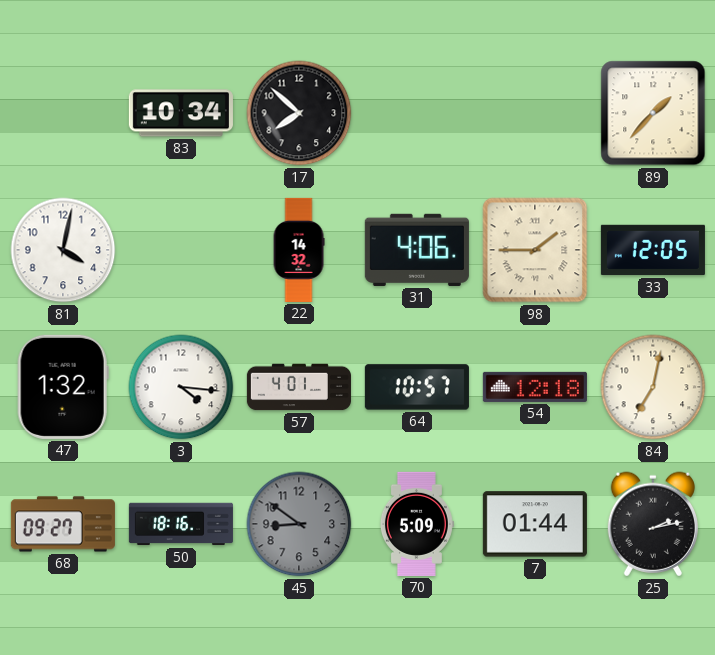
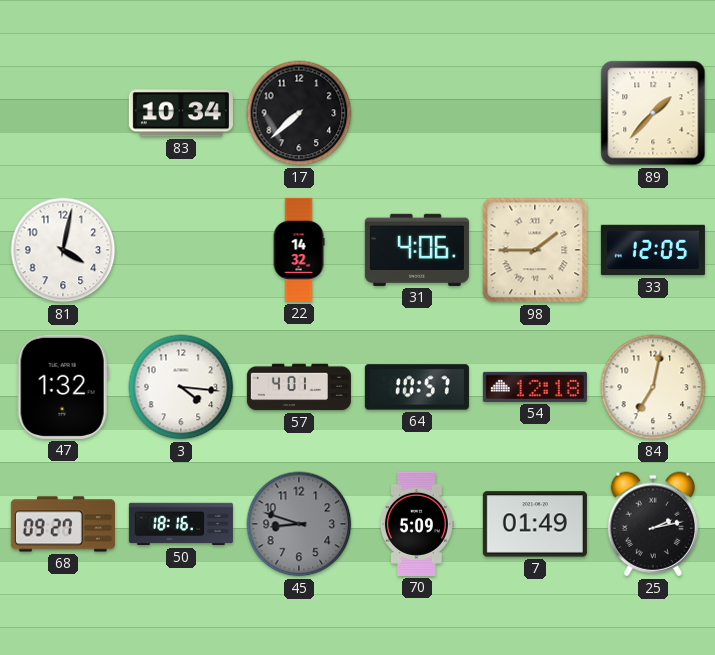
17: 7:52 -> 7:38 (299, 113)
45: 8:51 -> 8:48 (299, 524)
7: 01:44 -> 01:49 (535, 524)
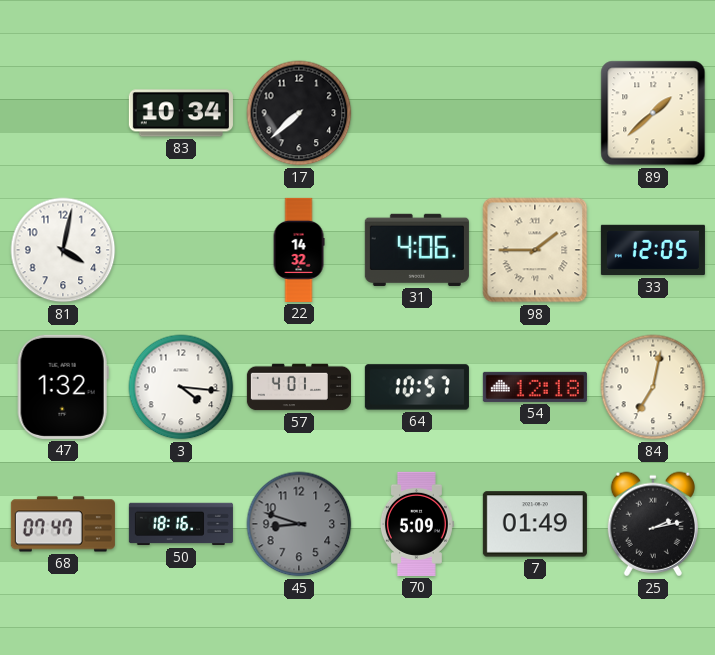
89: 1:37 -> 1:38 (653, 113)
68: 09:27 -> 07:47 (63, 524)
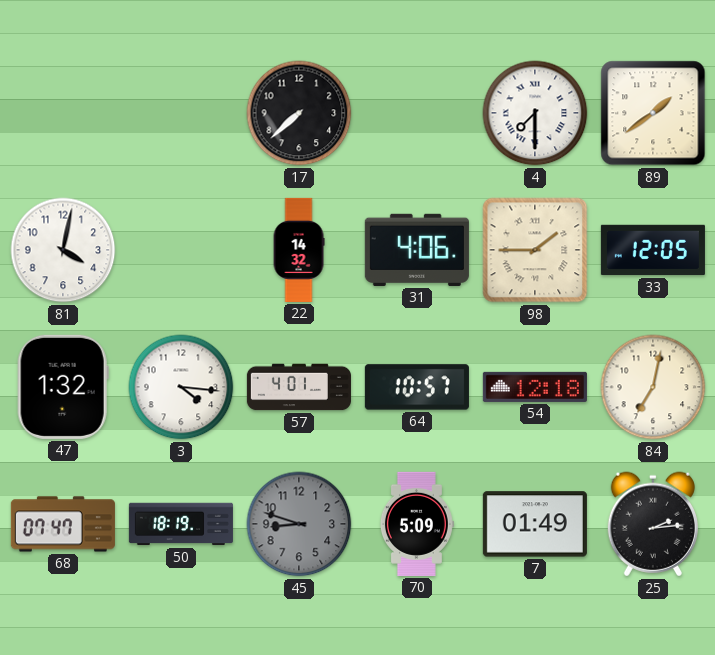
83: 10:34 -> none (181, 113)
4: none -> 7:30 (535, 113)
89: 1:38 -> 1:39 (653, 113)
50: 18:16 -> 18:19 (181, 524)
25: 2:13 -> 2:14 (653, 524)
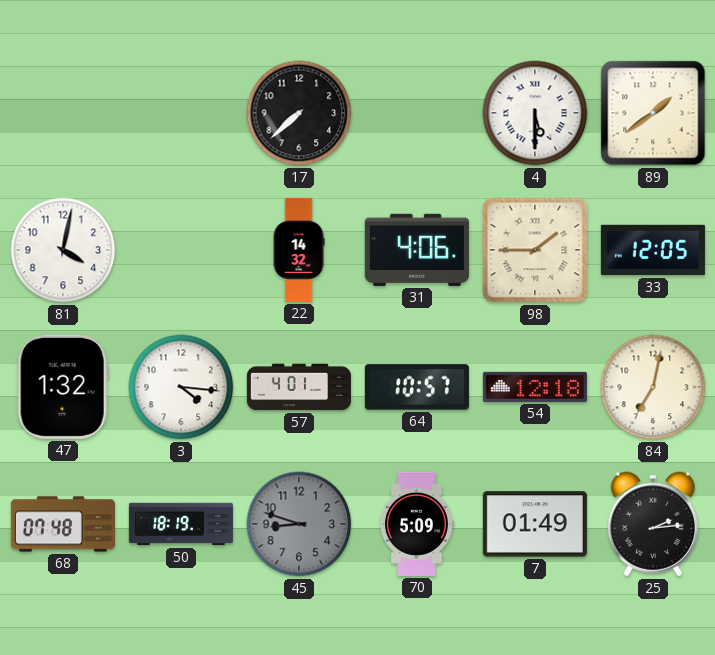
4: 7:30 -> 5:30 (535, 113)
68: 07:47 -> 07:48 (63, 524)
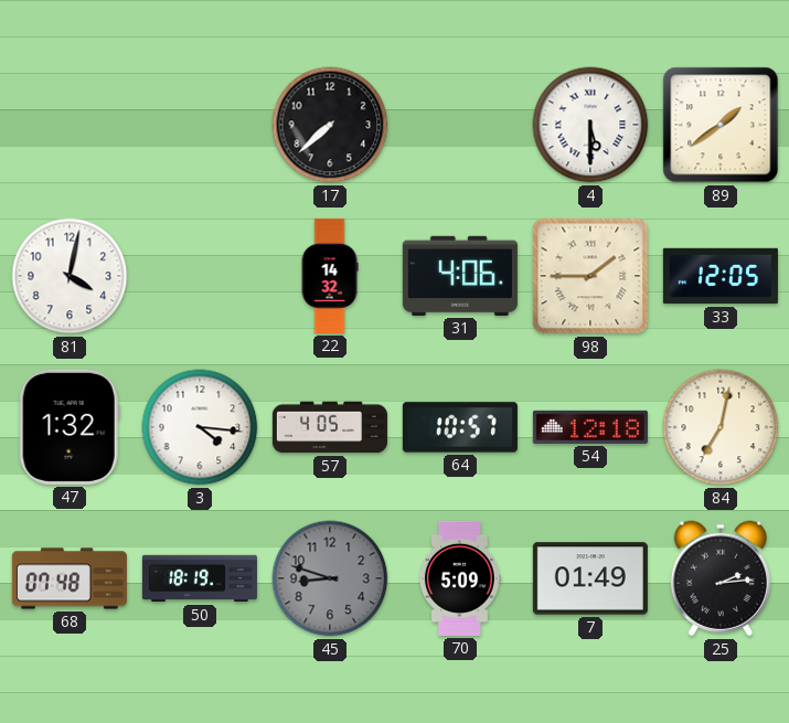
57: 4:01 -> 4:05 (330, 427)
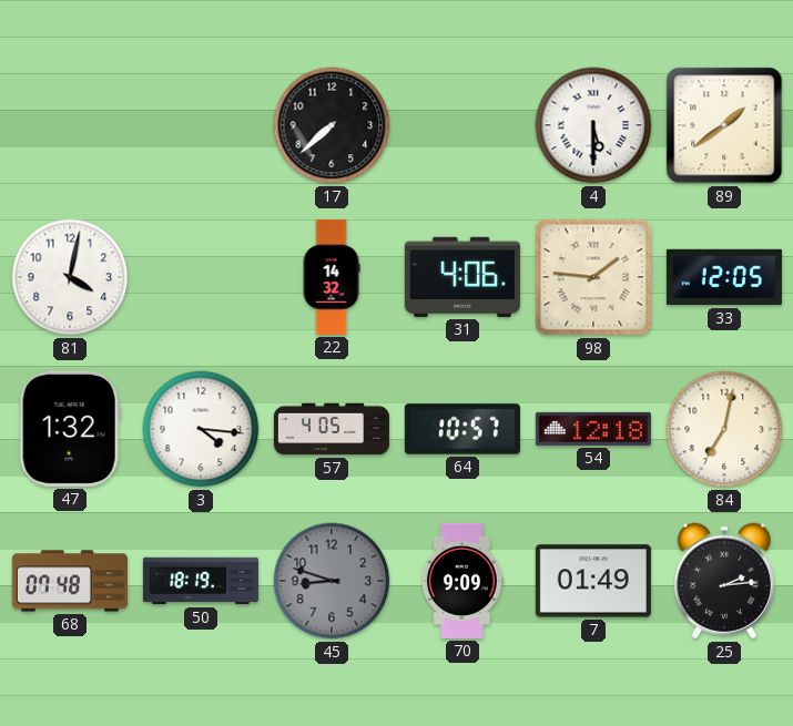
98: 1:45 -> 1:46 (593, 277)
70: 5:09 -> 9:09 (461, 581)
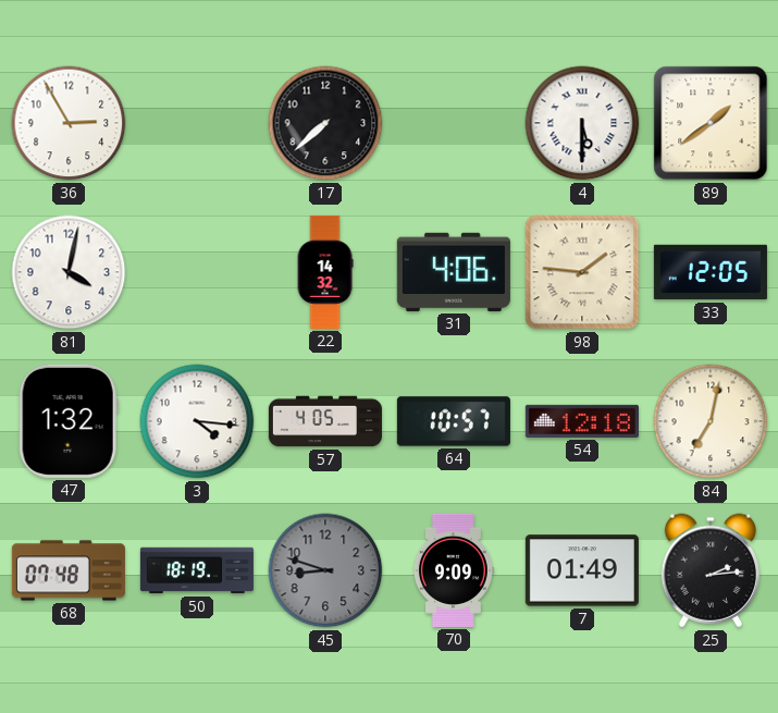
36: none -> 2:55 (69, 123)
